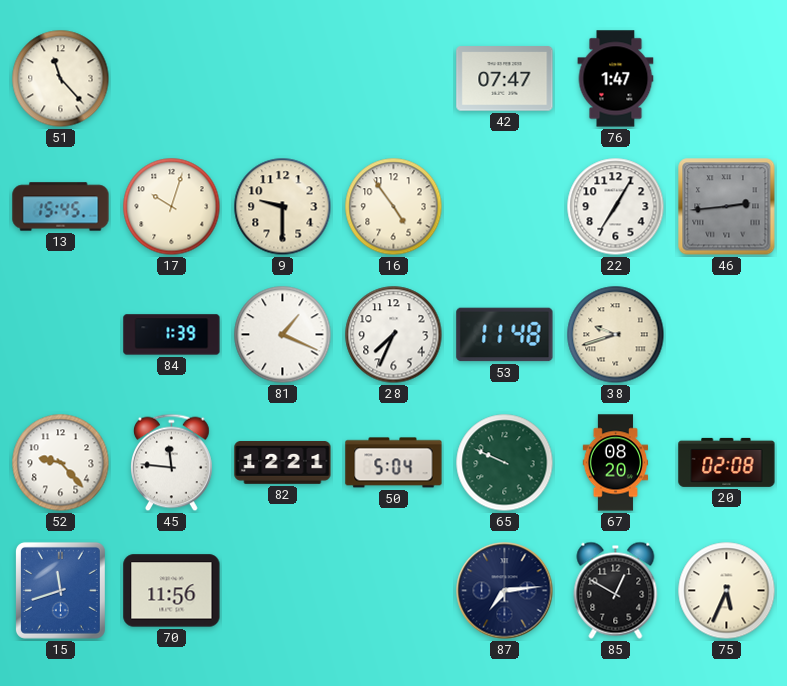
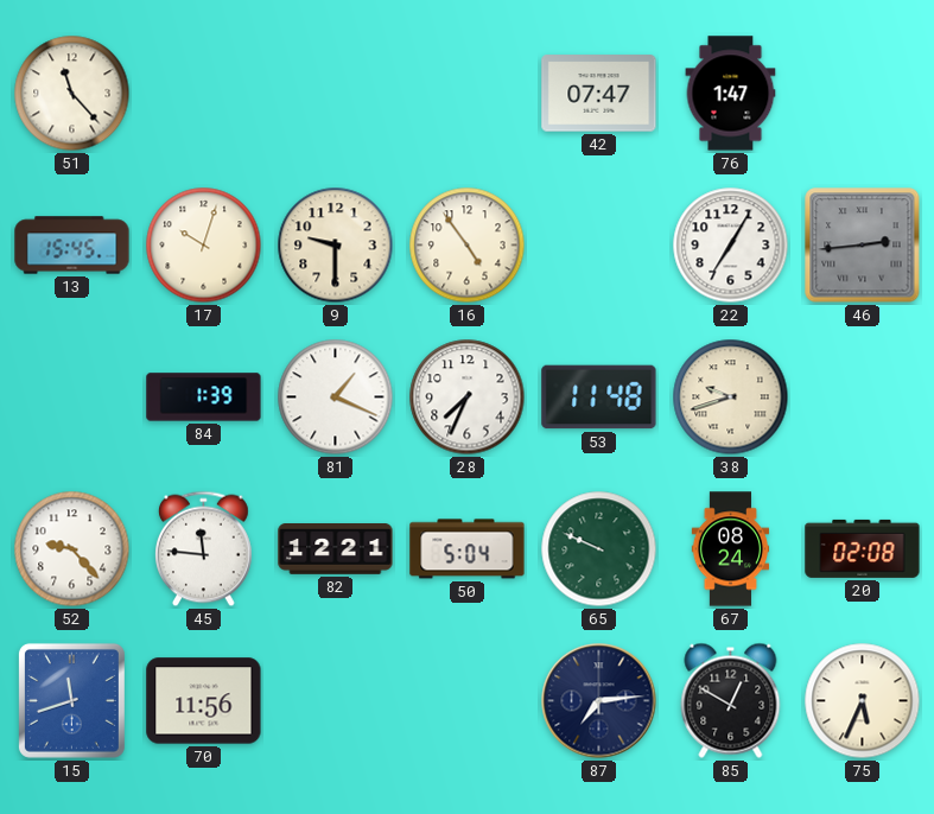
67: 08:20 -> 08:24 (731, 549)
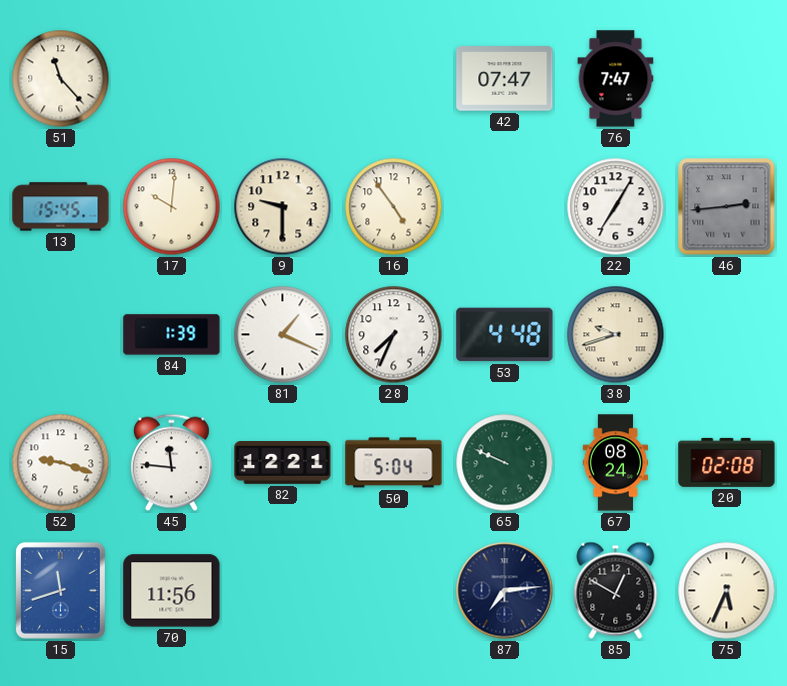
76: 1:47 -> 7:47 (616, 79)
17: 10:03 -> 10:01 (172, 207)
53: 11:48 -> 4:48 (505, 335)
52: 9:23 -> 9:18 (61, 463)
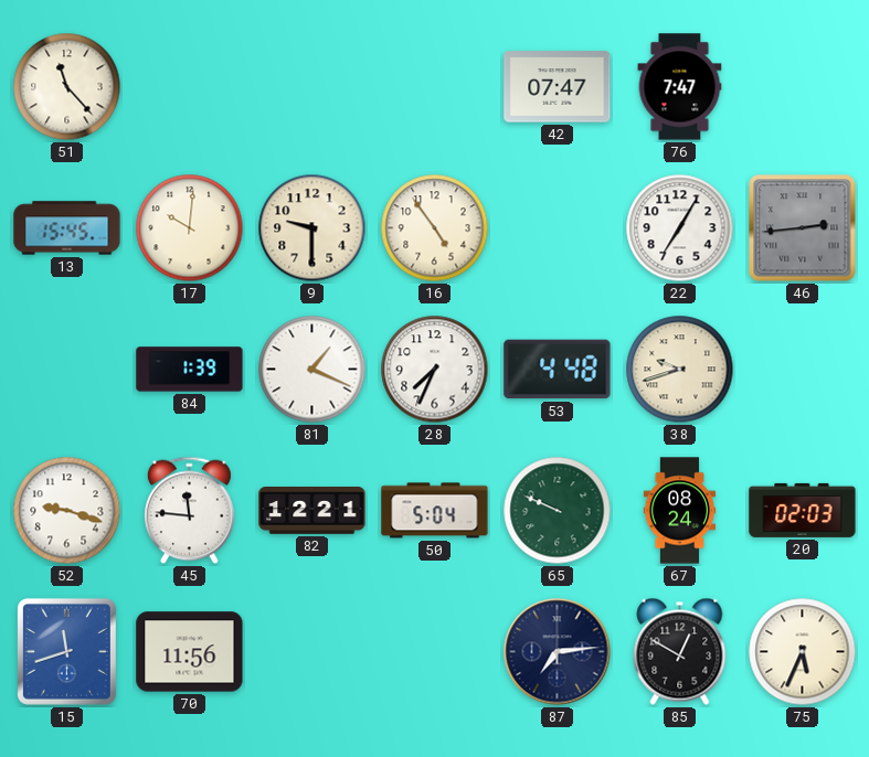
20: 02:08 -> 02:03 (803, 510)
